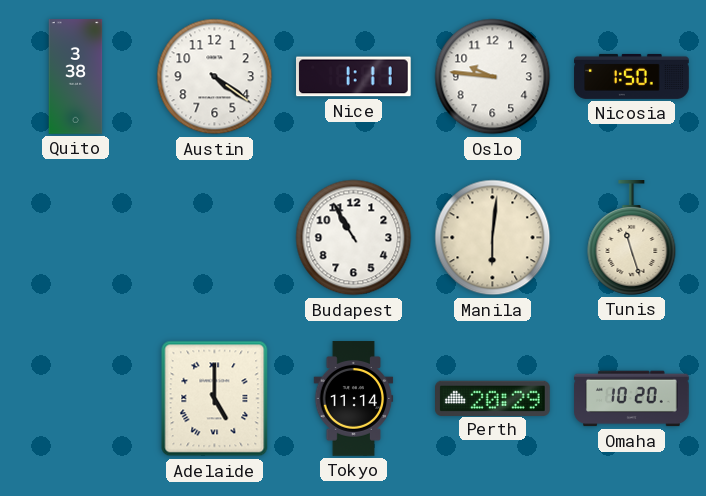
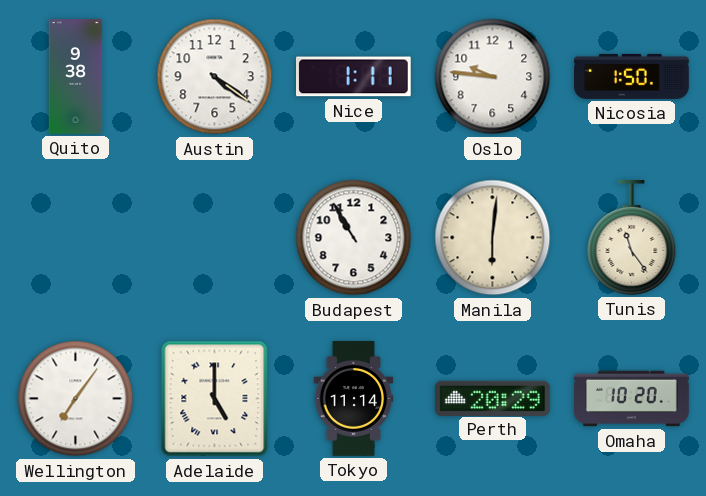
Quito: 3:38 -> 9:38 (76, 77)
Tunis: 11:27 -> 11:24 (632, 238)
Wellington: none -> 7:06 (76, 399)
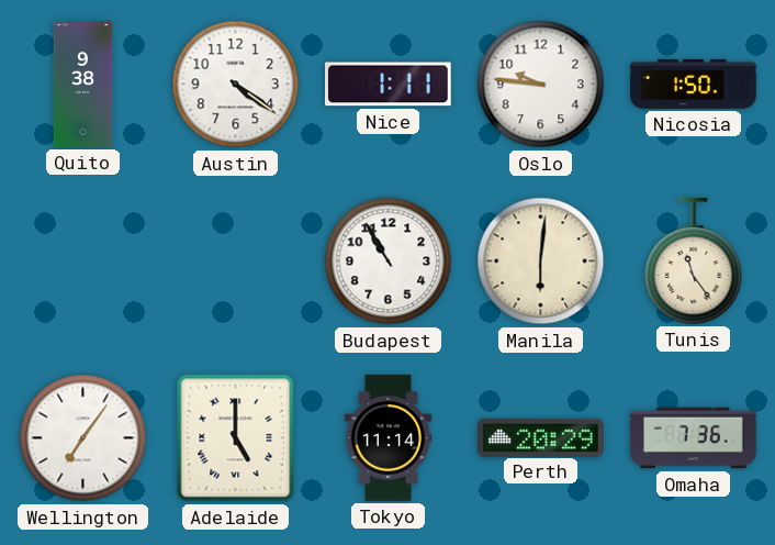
Omaha: 10:20 -> 7:36 (694, 438)
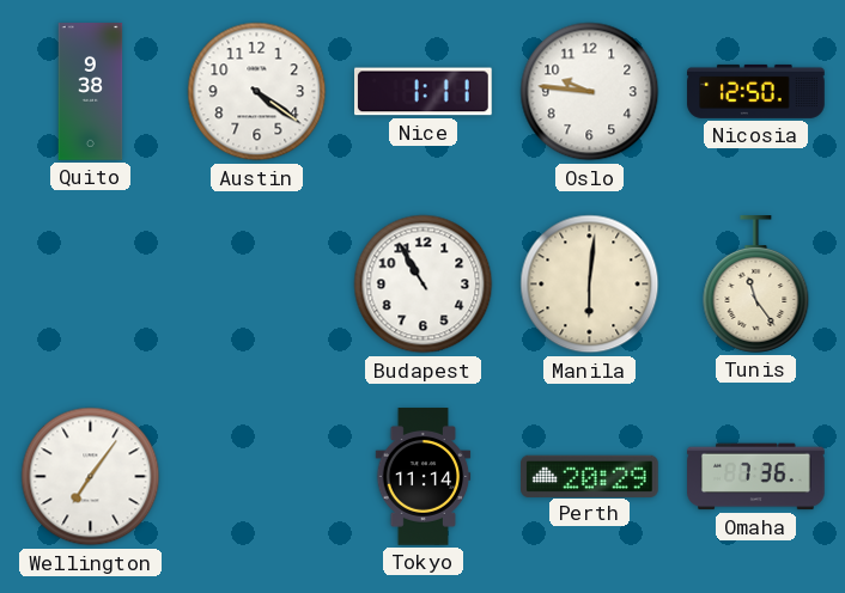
Nicosia: 1:50 -> 12:50 (756, 91)
Adelaide: 5:00 -> none (236, 438)
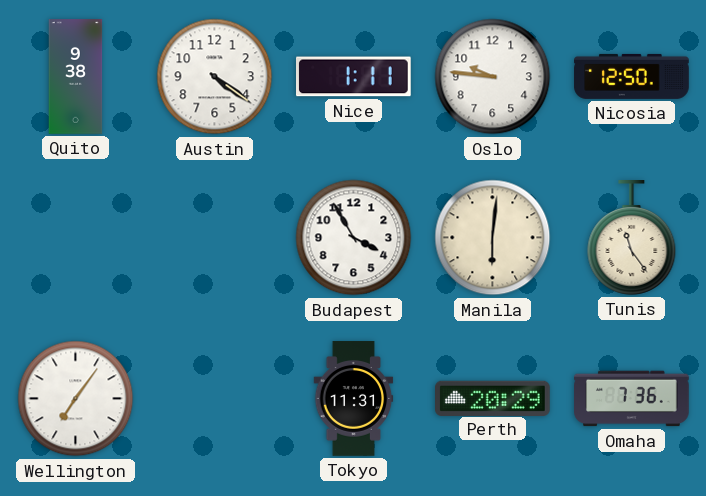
Budapest: 10:55 -> 3:55 (354, 238)
Tokyo: 11:14 -> 11:31 (354, 399)
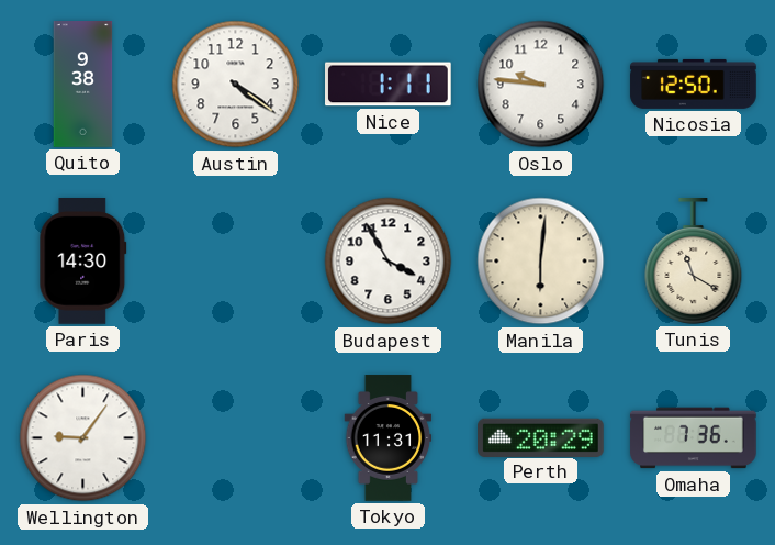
Paris: none -> 14:30 (83, 262)
Tunis: 11:24 -> 11:20 (694, 262)
Wellington: 7:06 -> 9:06 (83, 438)
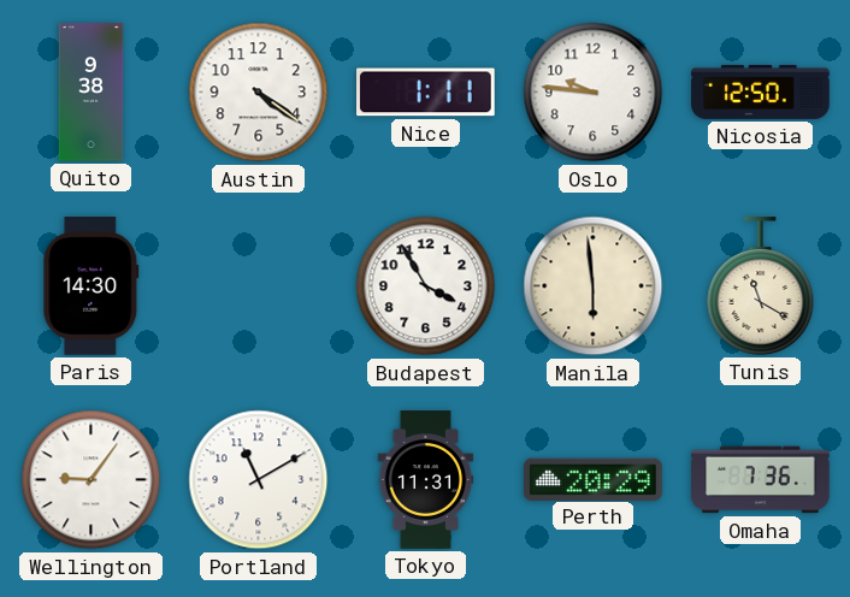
Manila: 6:01 -> 5:59 (594, 286)
Portland: none -> 11:10 (259, 480)
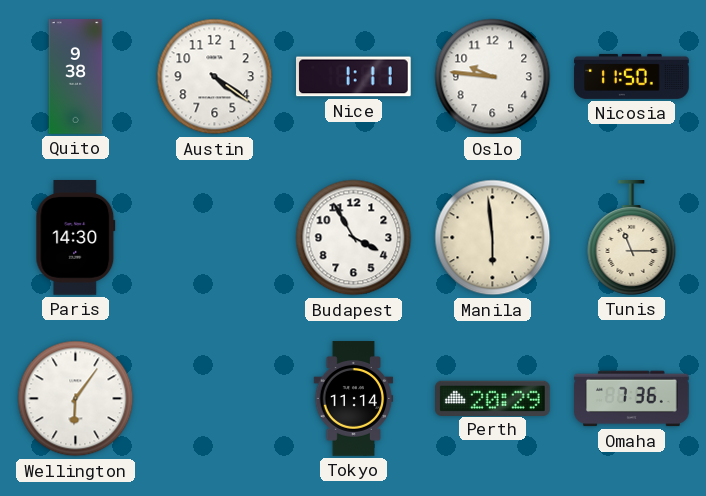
Nicosia: 12:50 -> 11:50 (632, 76)
Tunis: 11:20 -> 11:15 (632, 238)
Wellington: 9:06 -> 6:06 (76, 399)
Portland: 11:10 -> none (259, 480)
Tokyo: 11:31 -> 11:14 (354, 399)
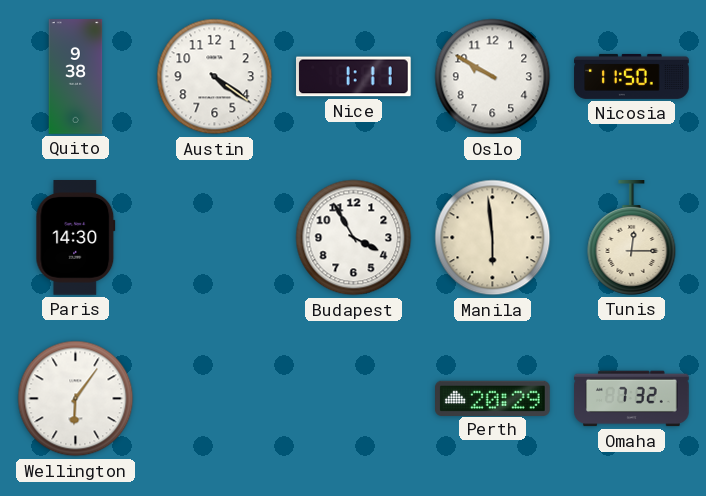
Oslo: 9:46 -> 9:50 (493, 77)
Tunis: 11:15 -> 12:15 (632, 238)
Tokyo: 11:14 -> none (354, 399)
Omaha: 7:36 -> 7:32 (632, 399)
